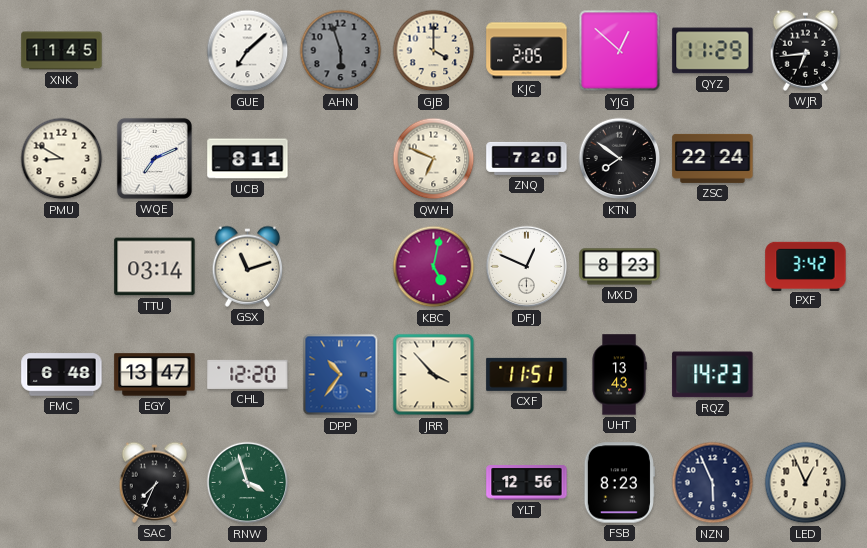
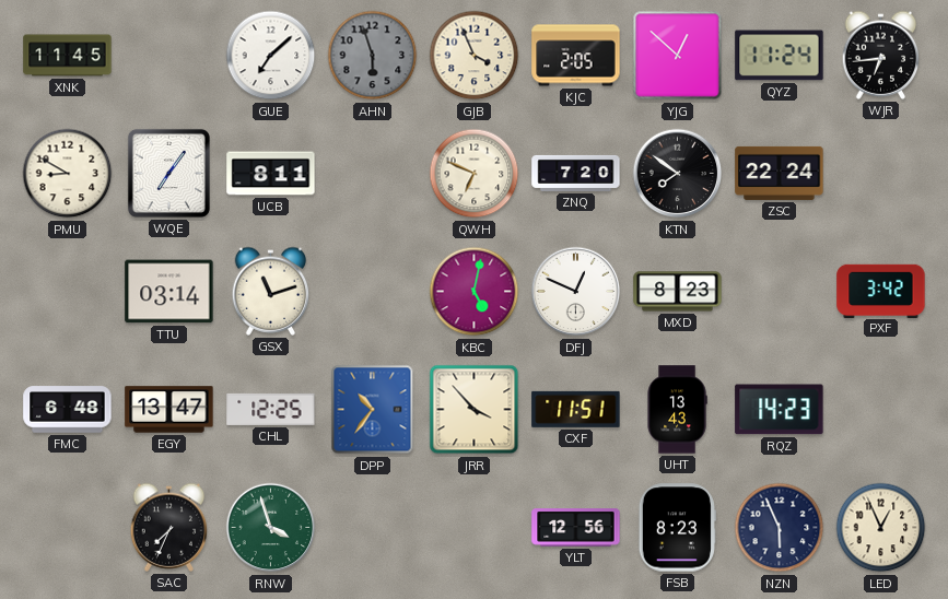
GJB: 4:00 -> 3:56 (475, 56)
QYZ: 11:29 -> 11:24 (780, 56)
WQE: 7:11 -> 7:06 (168, 173)
CHL: 12:20 -> 12:25 (271, 409)
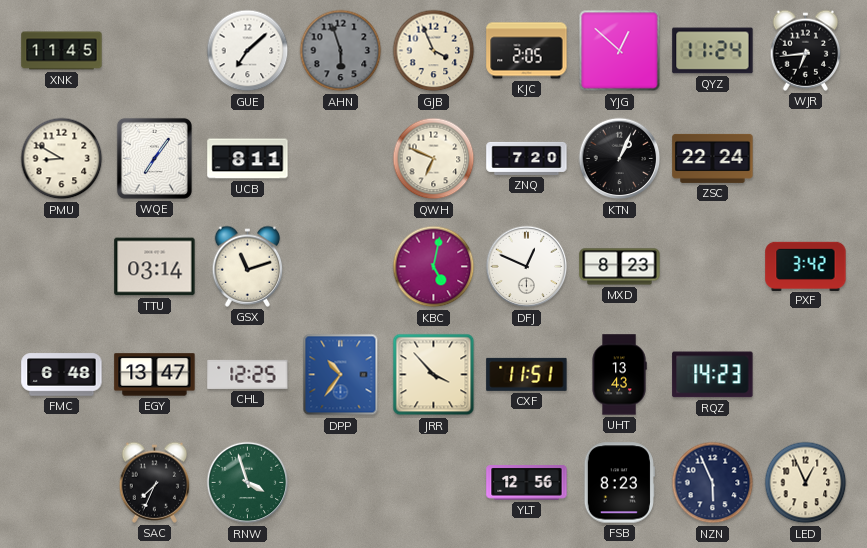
KTN: 7:51 -> 1:04 (620, 159)
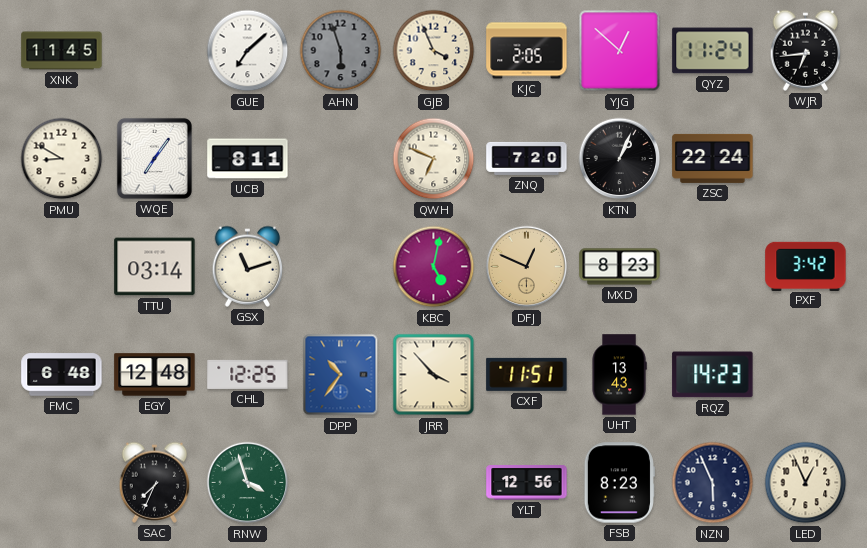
DFJ dial: white -> champagne (527, 267)
EGY: 13:47 -> 12:48 (155, 375)
